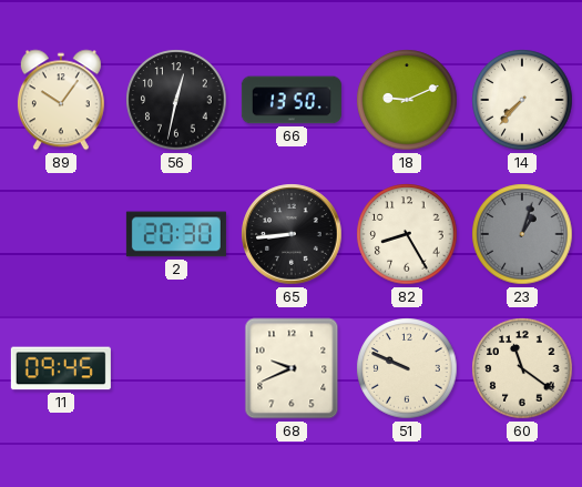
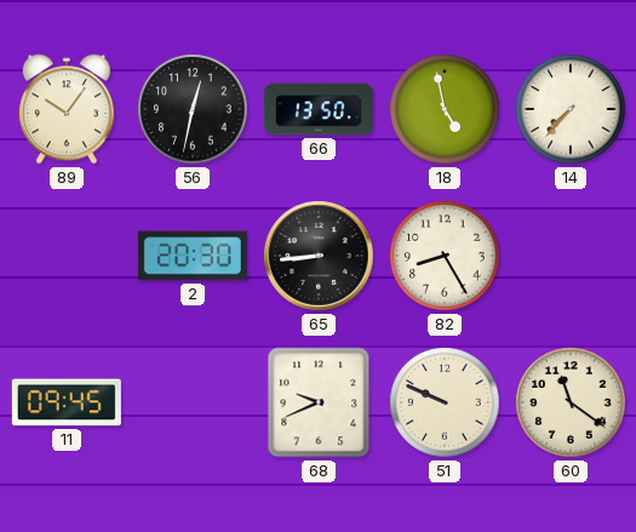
18: 9:11 -> 4:58 (445, 109)
23: 1:03 -> none (522, 234)
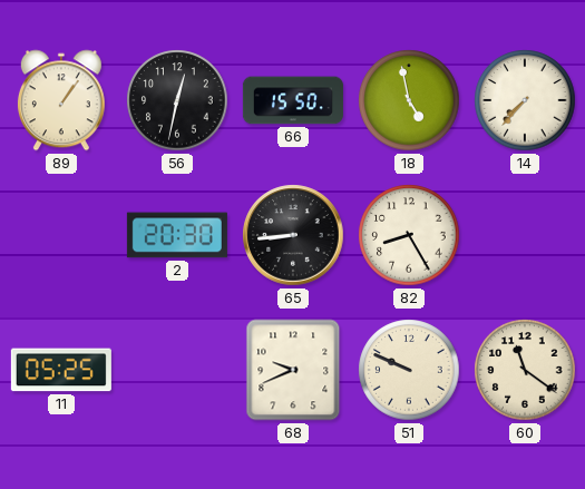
89: 10:06 -> 1:06 (61, 100)
66: 13:50 -> 15:50 (293, 100)
11: 09:45 -> 05:25 (61, 370)
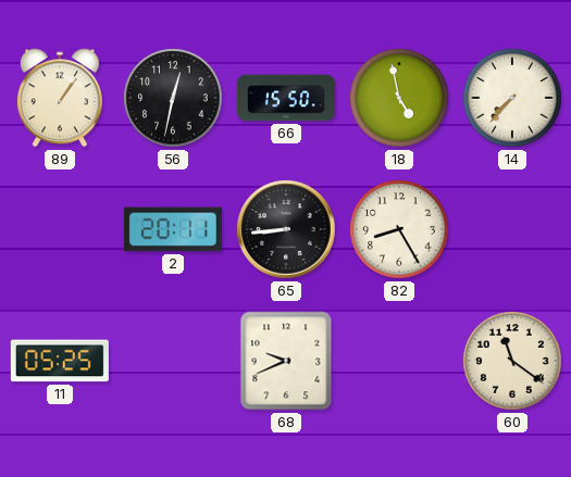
2: 20:30 -> 20:11 (173, 229)
51: 9:49 -> none (409, 370)
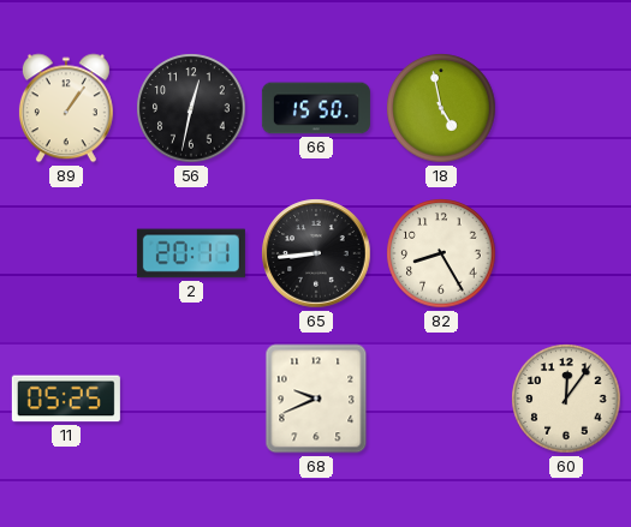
14: 7:37 -> none (512, 98)
60: 11:21 -> 12:06 (566, 399)
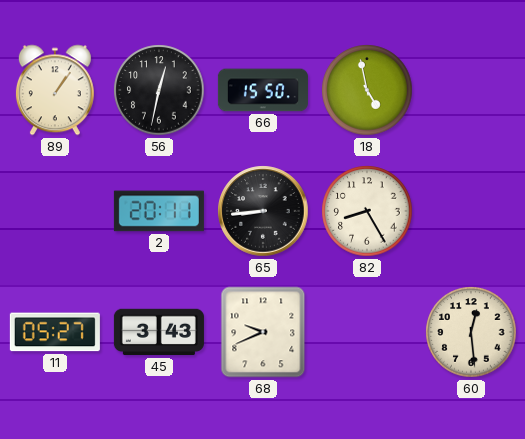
11: 05:25 -> 05:27 (55, 332)
45: none -> 3:43 (159, 332)
60: 12:06 -> 12:29 (471, 332)
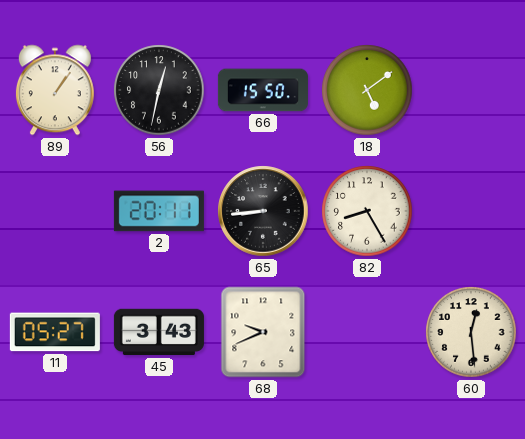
18: 4:58 -> 5:09 (367, 90)
